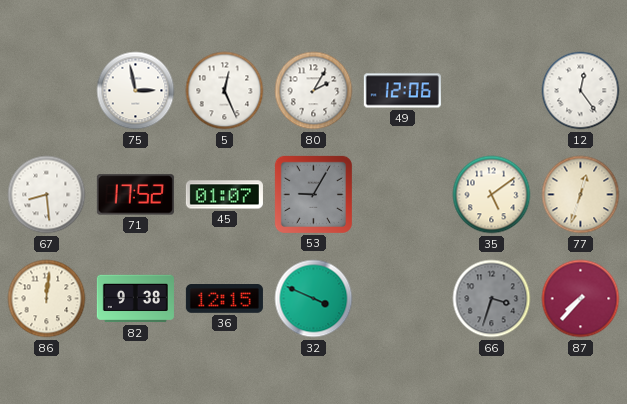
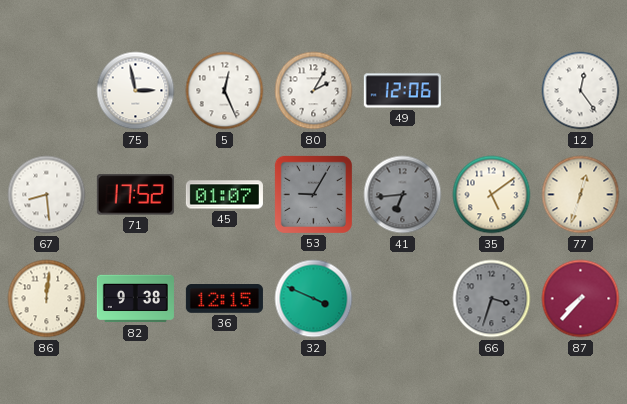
41: none -> 6:44 (403, 195)
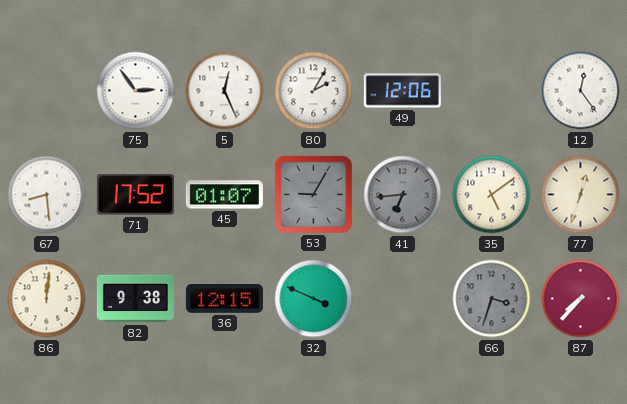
75: 2:58 -> 2:54 (136, 91)
